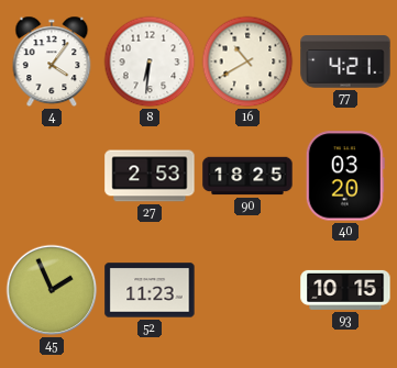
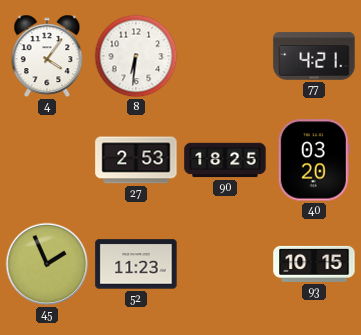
16: 10:40 -> none (247, 62)
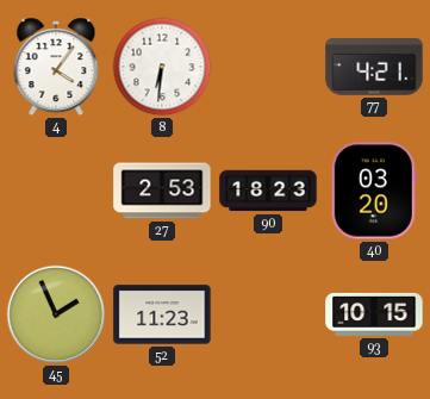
90: 18:25 -> 18:23 (268, 191)
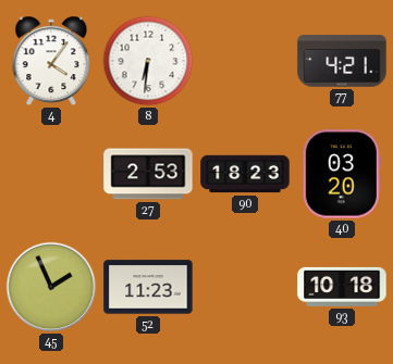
93: 10:15 -> 10:18 (342, 287)
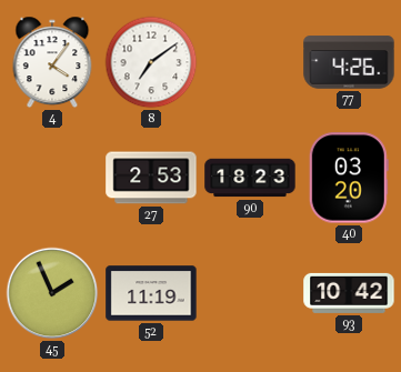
8: 6:31 -> 7:09 (151, 62)
77: 4:21 -> 4:26 (349, 62)
52: 11:23 -> 11:19 (151, 293)
93: 10:18 -> 10:42 (349, 293)
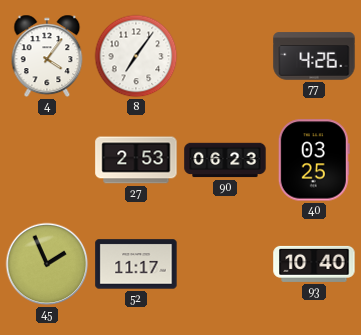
8: 7:09 -> 7:06 (136, 56)
90: 18:23 -> 06:23 (225, 160)
40: 03:20 -> 03:25 (314, 160)
52: 11:19 -> 11:17 (136, 264)
93: 10:42 -> 10:40 (314, 264)
